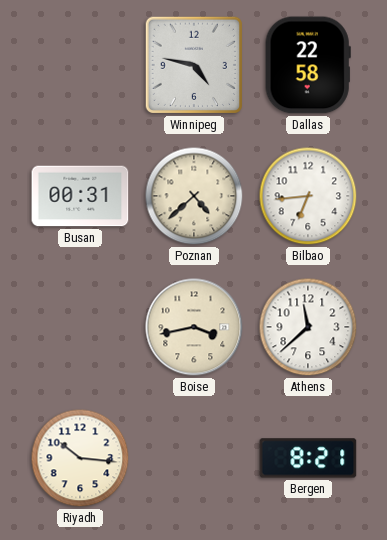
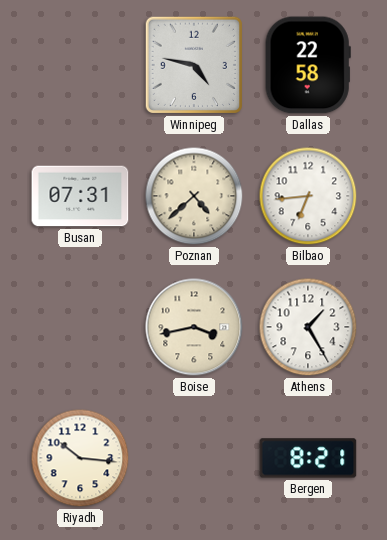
Busan: 00:31 -> 07:31 (80, 196)
Athens: 11:38 -> 1:25 (308, 327)
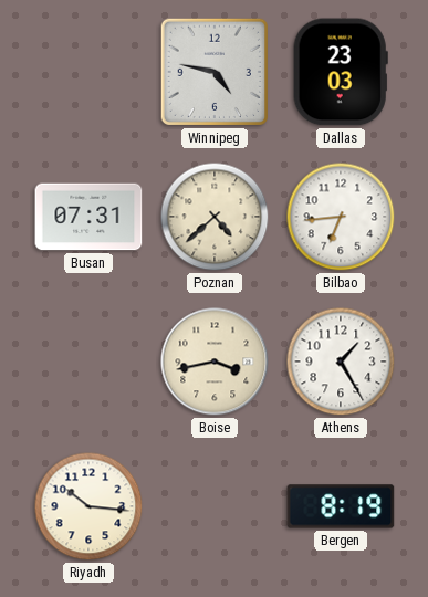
Dallas: 22:58 -> 23:03 (341, 72)
Bergen: 8:21 -> 8:19 (341, 506)
